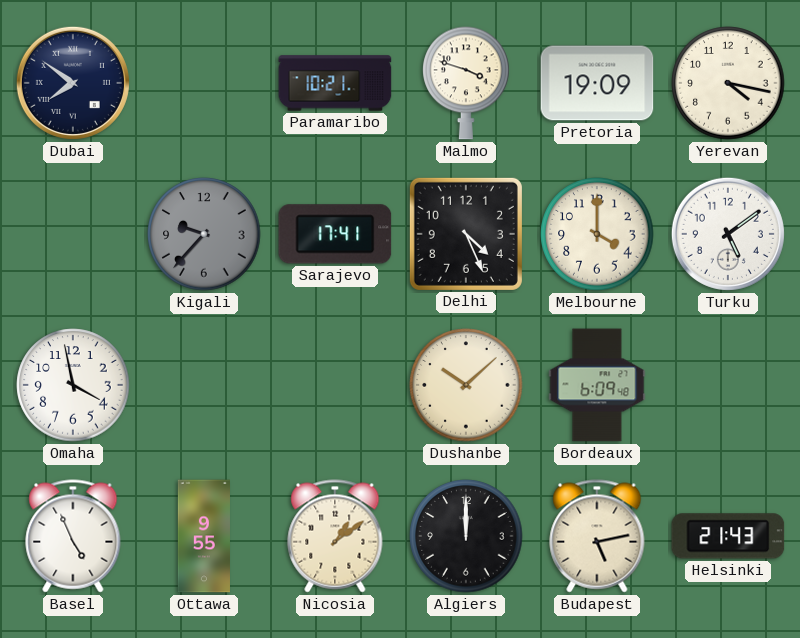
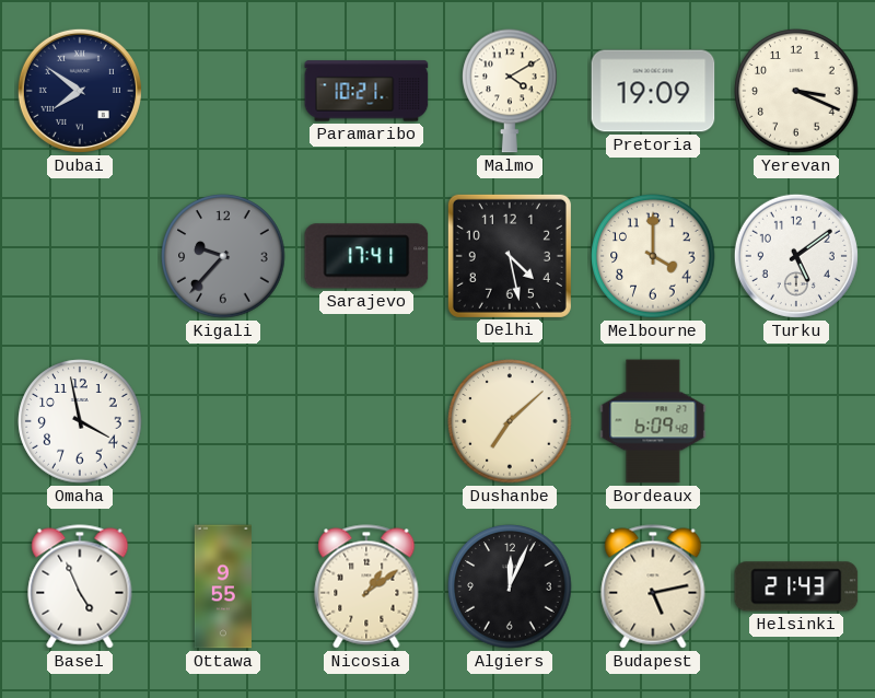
Malmo: 3:48 -> 4:10 (510, 91)
Yerevan: 4:17 -> 3:19 (796, 91)
Delhi: 4:26 -> 4:28 (510, 256)
Dushanbe: 10:08 -> 7:08 (510, 421)
Algiers: 12:00 -> 12:04 (510, 586)
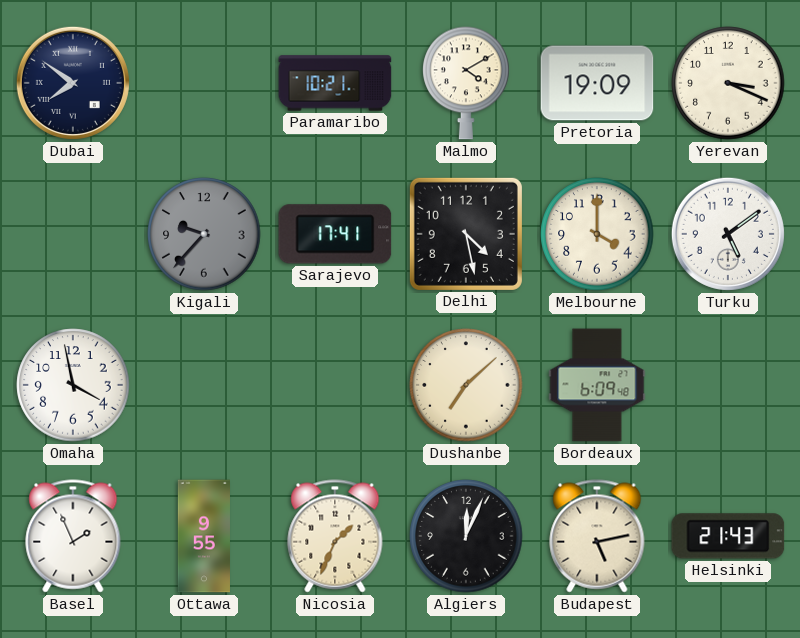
Basel: 4:56 -> 1:56 (73, 536)
Nicosia: 1:09 -> 1:34 (335, 536)
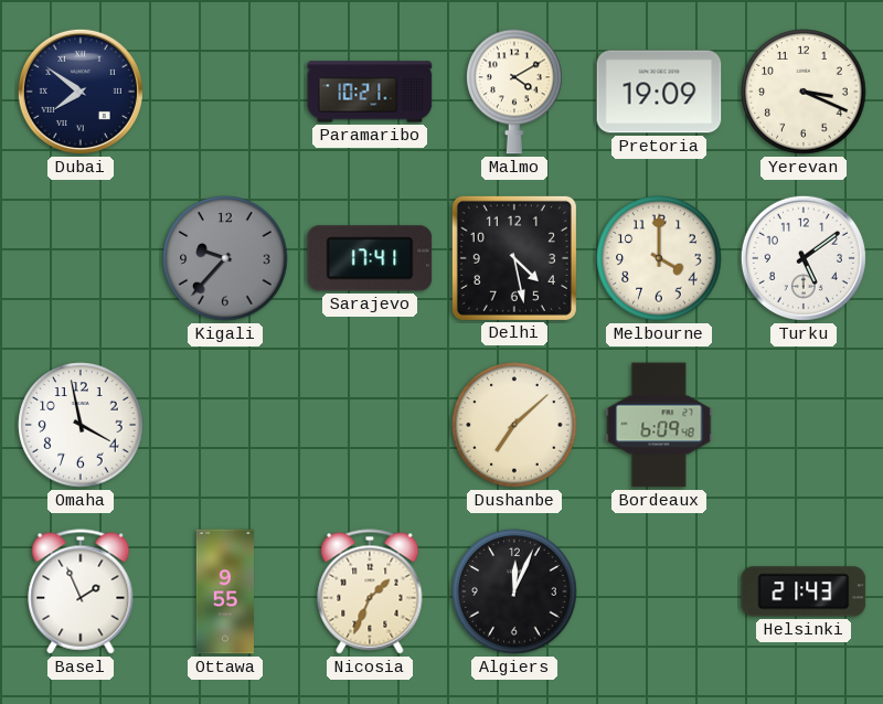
Budapest: 5:13 -> none (597, 536)
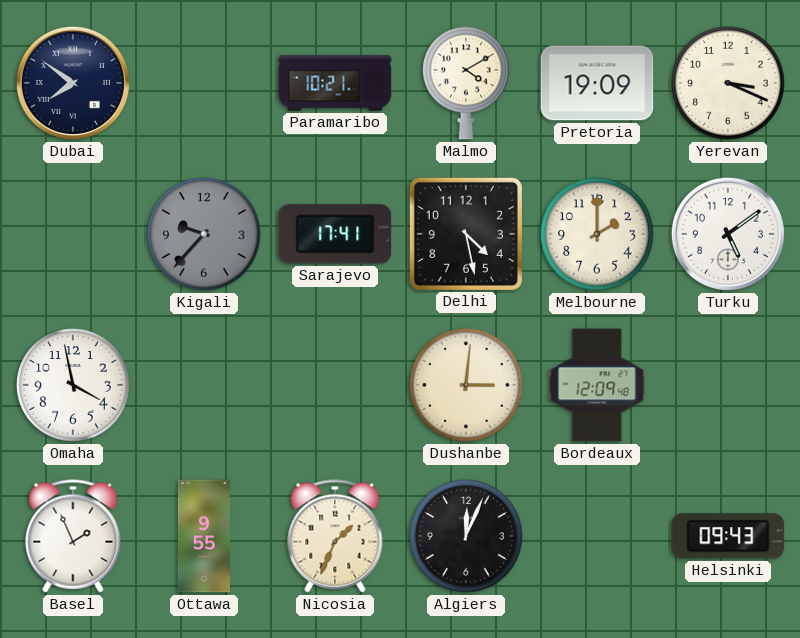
Melbourne: 4:00 -> 2:00 (597, 234)
Dushanbe: 7:08 -> 3:01 (466, 385)
Bordeaux: 6:09 -> 12:09 (597, 385)
Helsinki: 21:43 -> 09:43 (728, 536)
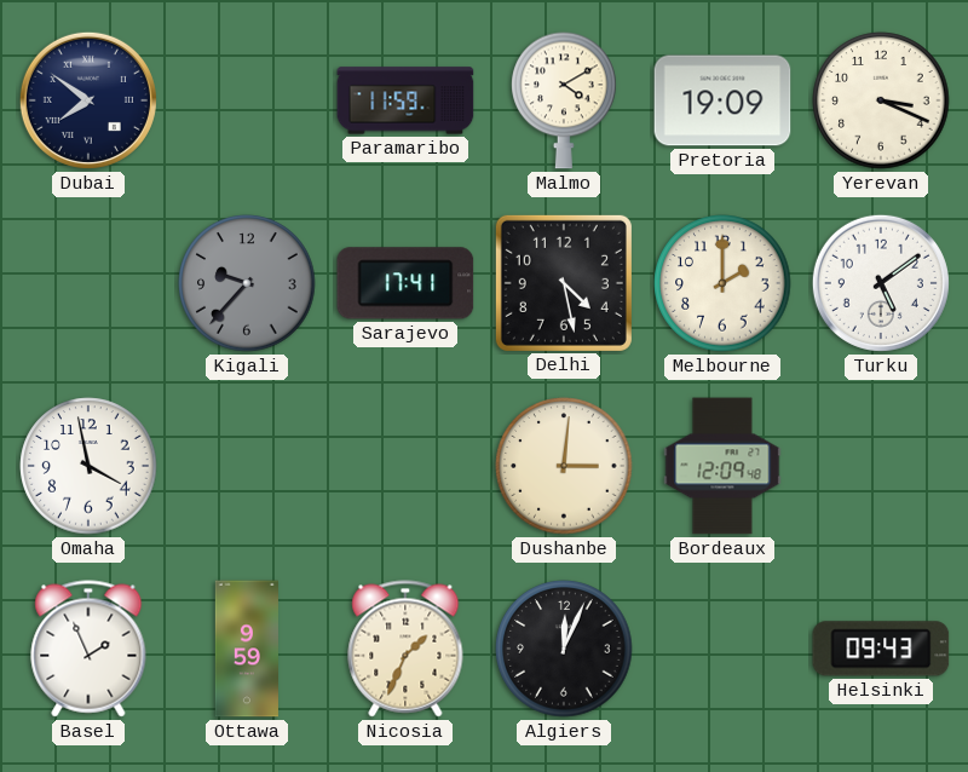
Paramaribo: 10:21 -> 11:59 (405, 100)
Ottawa: 9:55 -> 9:59 (247, 649)
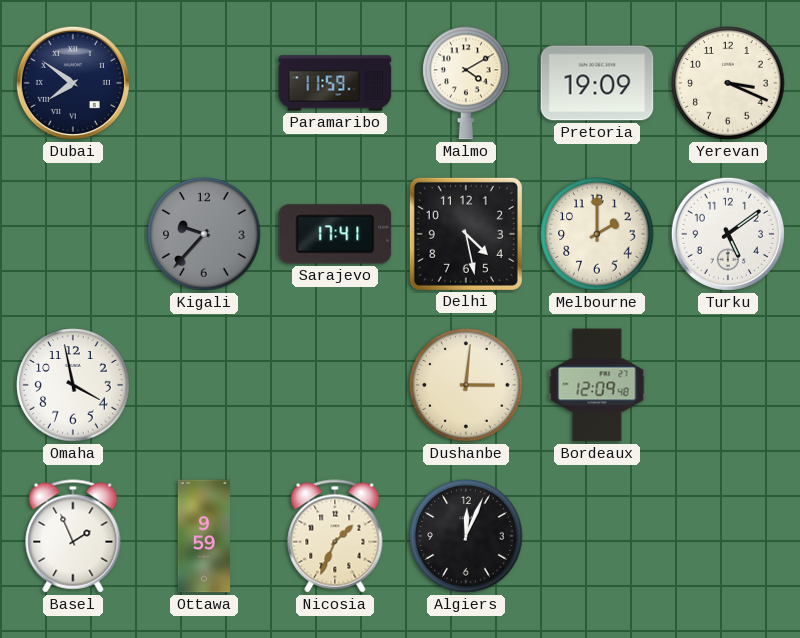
Helsinki: 09:43 -> none (881, 649)
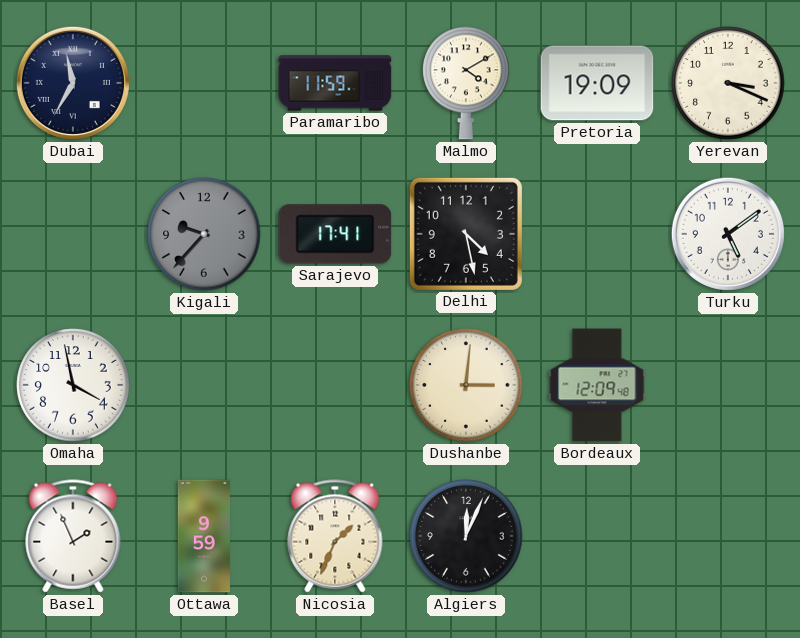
Dubai: 7:51 -> 11:35 (73, 83)
Melbourne: 2:00 -> none (597, 234)
